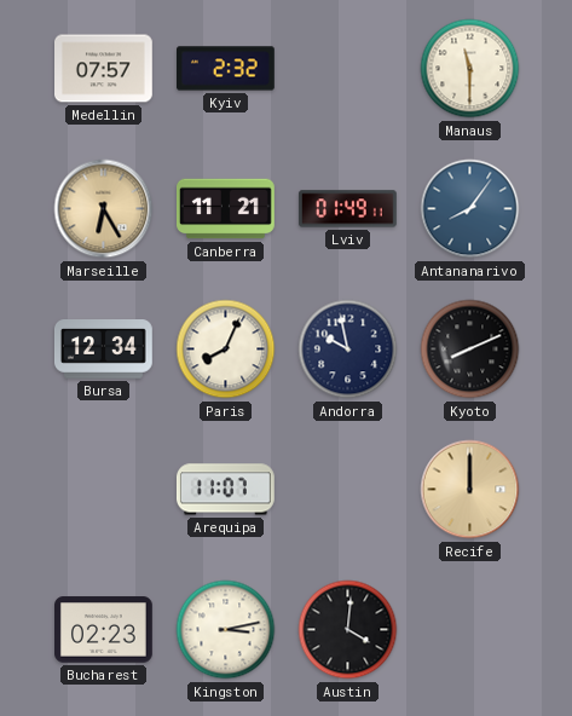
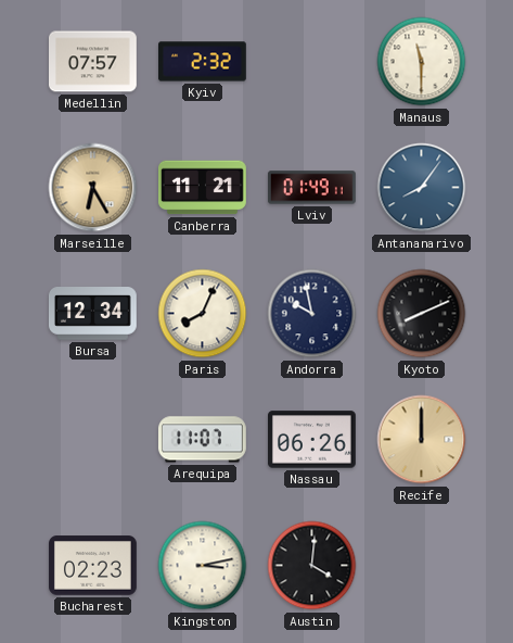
Nassau: none -> 06:26 (312, 440)
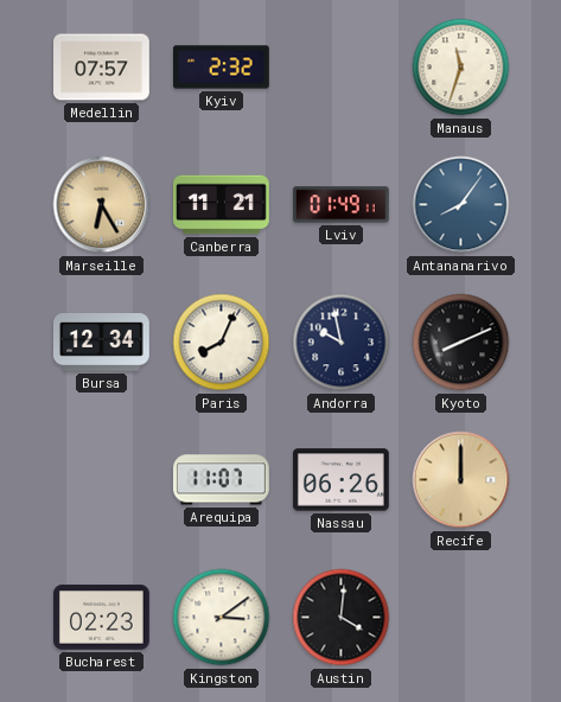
Manaus: 11:30 -> 11:33 (461, 68)
Kingston: 3:13 -> 3:09 (222, 618)
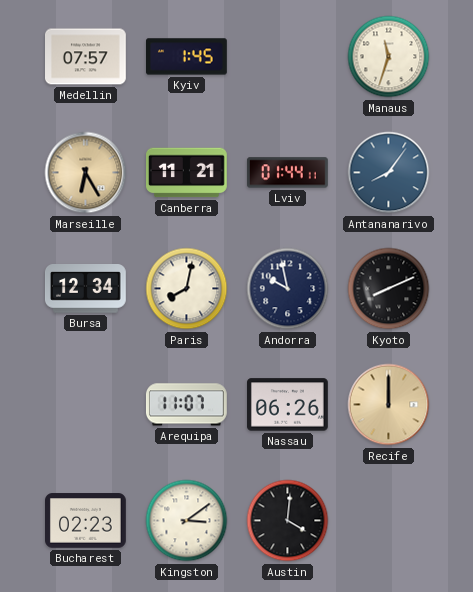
Kyiv: 2:32 -> 1:45 (187, 57)
Lviv: 01:49 -> 01:44 (287, 173)
Paris: 8:04 -> 8:02 (187, 289)
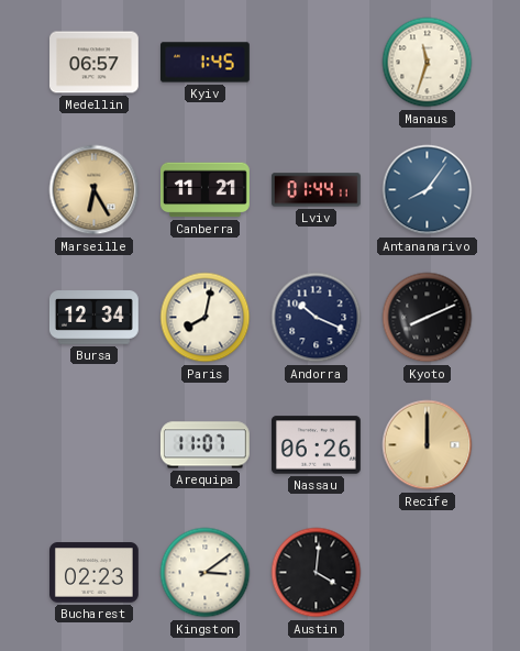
Medellin: 07:57 -> 06:57 (95, 63)
Andorra: 9:58 -> 10:19 (317, 318)
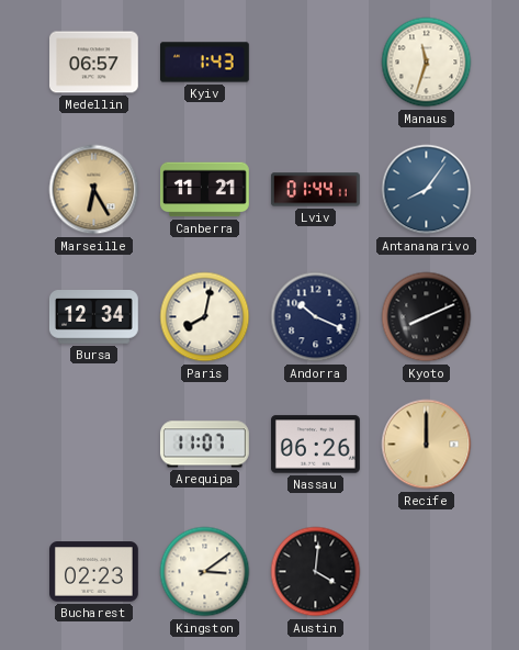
Kyiv: 1:45 -> 1:43 (205, 63)
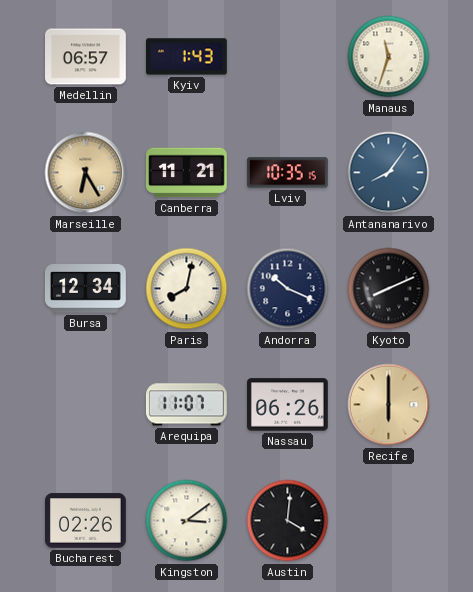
Lviv: 01:44 -> 10:35 (287, 173)
Recife: 12:00 -> 6:00 (389, 405)
Bucharest: 02:23 -> 02:26 (86, 521)
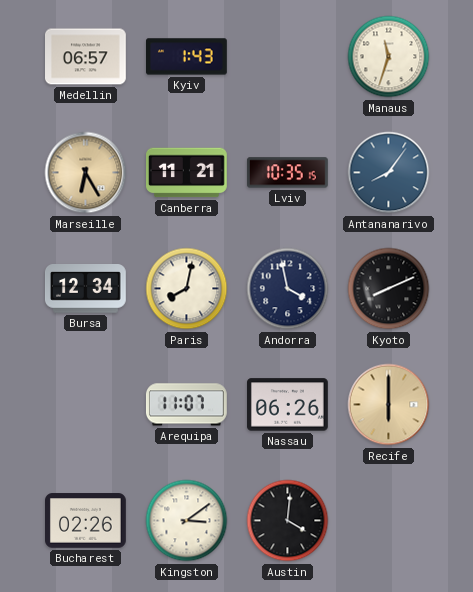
Andorra: 10:19 -> 3:58 (288, 289)
